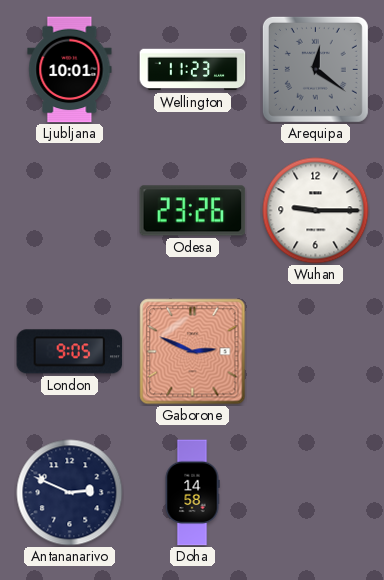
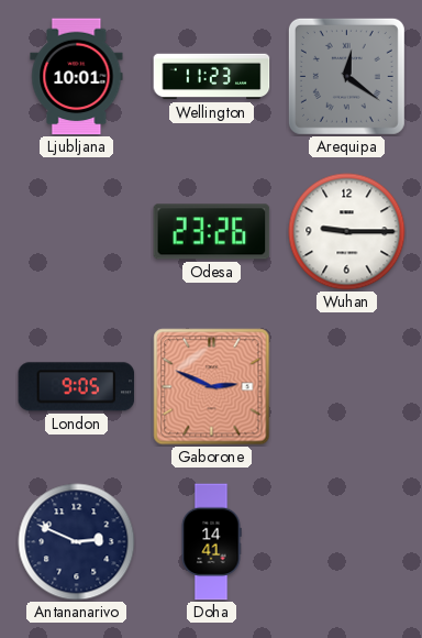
Doha: 14:58 -> 14:41 (211, 542)
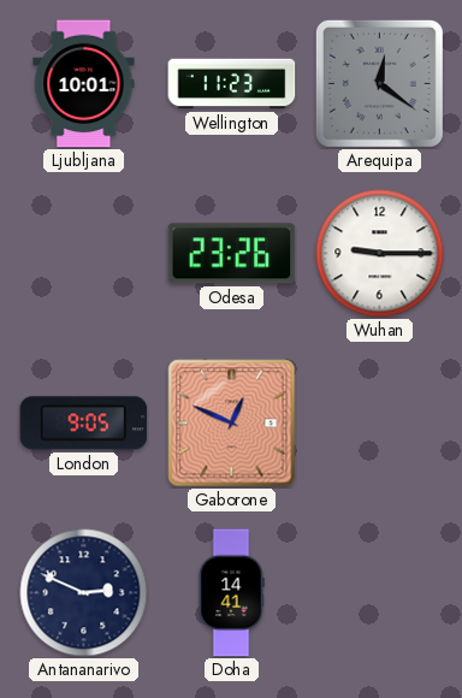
Gaborone: 2:49 -> 12:49 (232, 424)
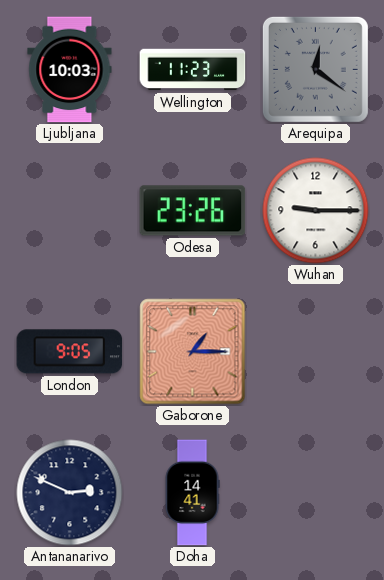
Ljubljana: 10:01 -> 10:03 (70, 70)
Gaborone: 12:49 -> 1:15 (193, 352)
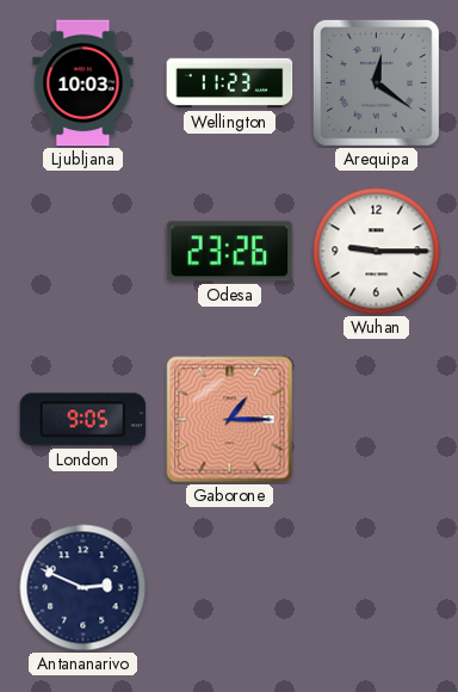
Doha: 14:41 -> none (192, 493)
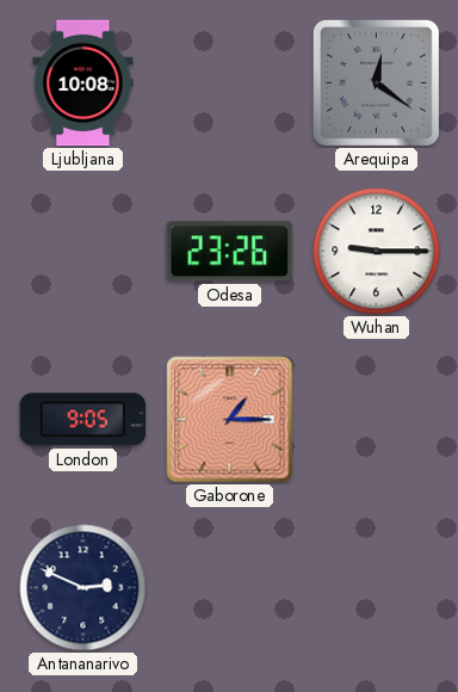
Ljubljana: 10:03 -> 10:08 (83, 84)
Wellington: 11:23 -> none (230, 84)
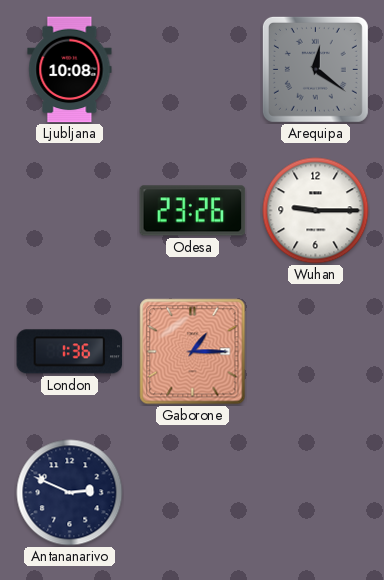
London: 9:05 -> 1:36 (70, 352)
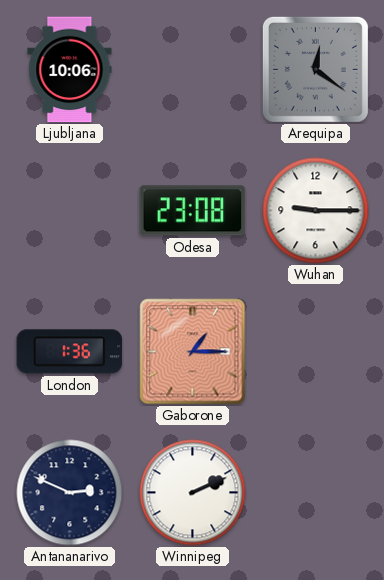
Ljubljana: 10:08 -> 10:06 (70, 70)
Odesa: 23:26 -> 23:08 (193, 211)
Winnipeg: none -> 2:11 (193, 493)
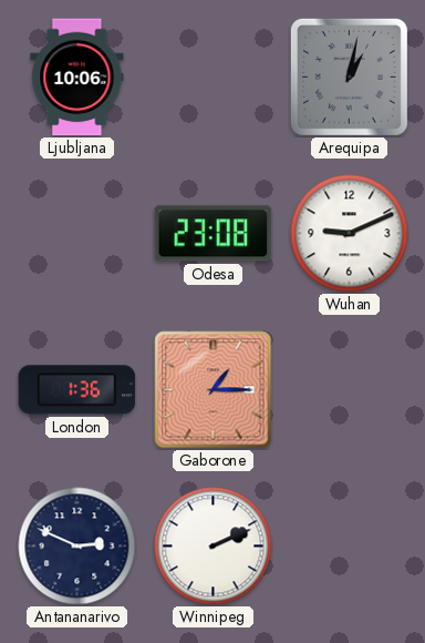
Arequipa: 12:21 -> 1:02 (349, 76)
Wuhan: 9:15 -> 9:11 (350, 234)
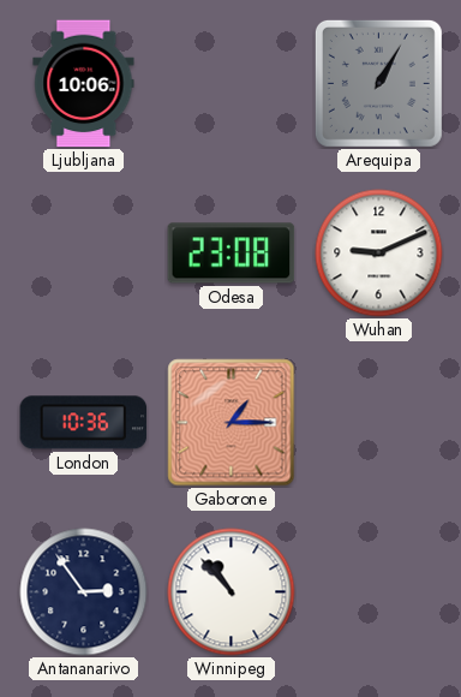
Arequipa: 1:02 -> 1:05 (378, 83)
London: 1:36 -> 10:36 (84, 423)
Antananarivo: 2:49 -> 2:54 (84, 592)
Winnipeg: 2:11 -> 10:53 (232, 592)
